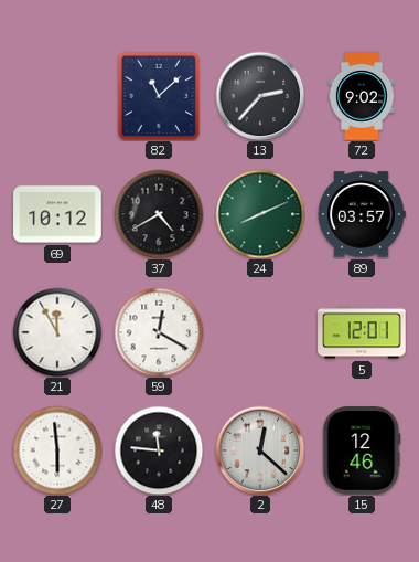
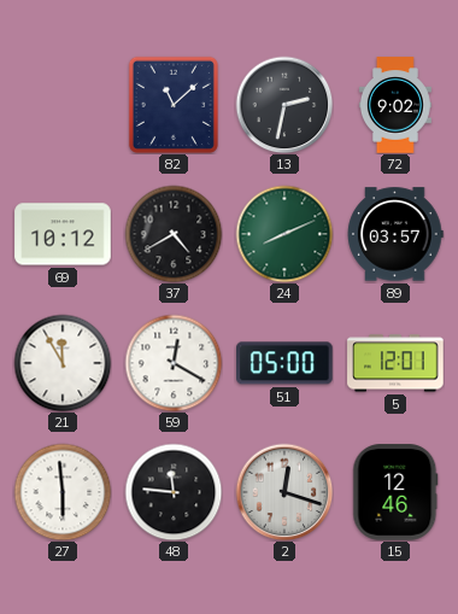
13: 2:37 -> 2:32 (284, 105)
51: none -> 05:00 (286, 363)
2: 12:22 -> 12:18 (284, 492)
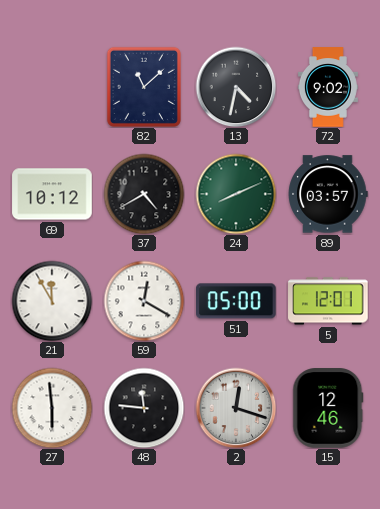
13: 2:32 -> 4:32 (236, 87)
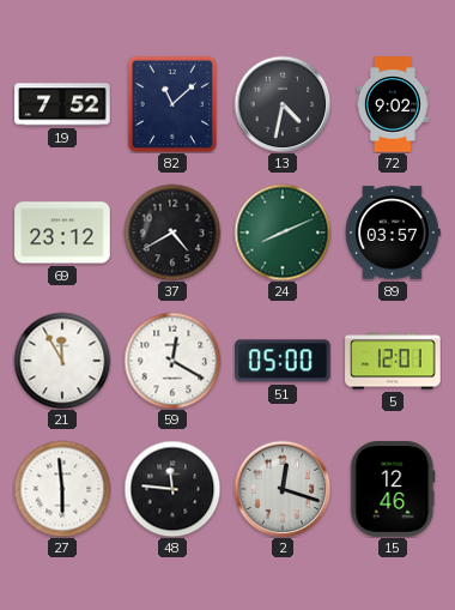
19: none -> 7:52 (62, 104)
69: 10:12 -> 23:12 (62, 232)
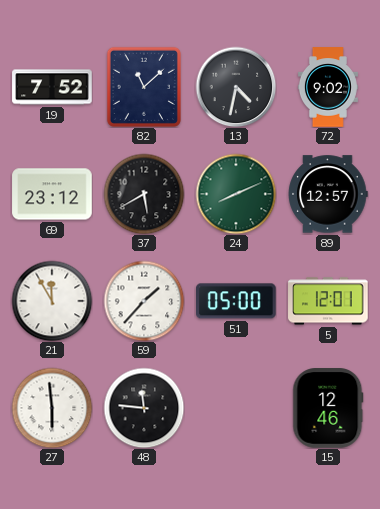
37: 4:40 -> 5:40 (144, 194)
89: 03:57 -> 12:57 (328, 194)
59: 12:20 -> 1:37 (144, 301)
2: 12:18 -> none (283, 489)
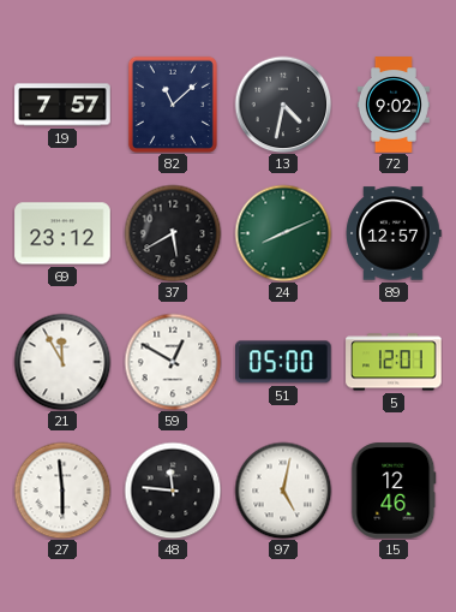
19: 7:52 -> 7:57 (62, 105)
59: 1:37 -> 12:50 (173, 362)
97: none -> 5:02 (283, 491)
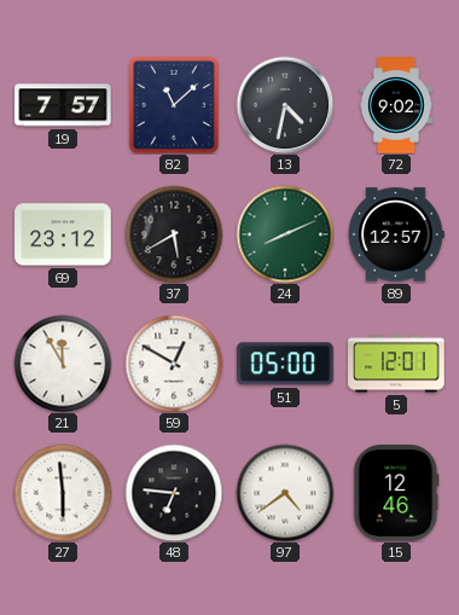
48: 11:46 -> 6:46 (174, 493)
97: 5:02 -> 4:39 (285, 493)
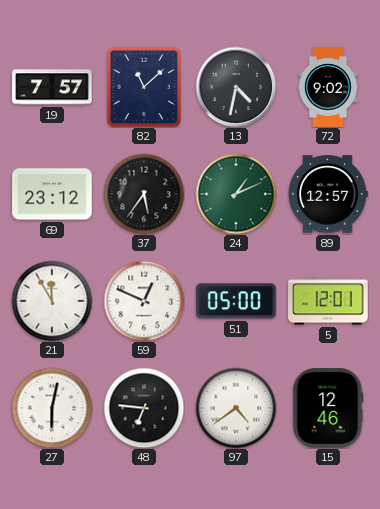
37: 5:40 -> 5:36 (144, 194)
24: 8:11 -> 1:11 (236, 194)
59: 12:50 -> 12:49 (144, 301)
27: 5:59 -> 6:02 (52, 408)
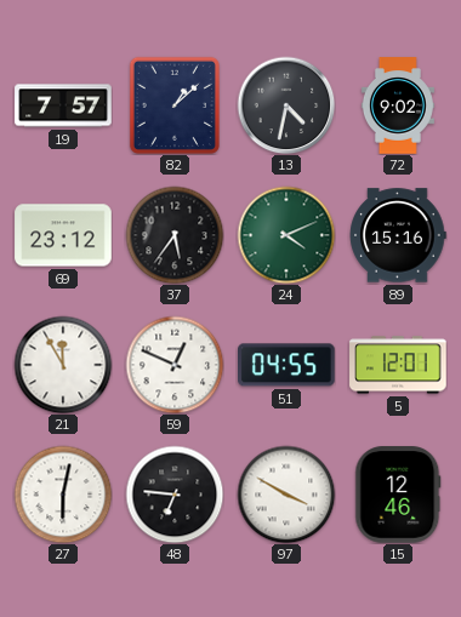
82: 11:08 -> 1:08 (175, 105)
24: 1:11 -> 4:11 (286, 235)
89: 12:57 -> 15:16 (398, 235)
51: 05:00 -> 04:55 (288, 365)
97: 4:39 -> 3:50 (286, 495)
